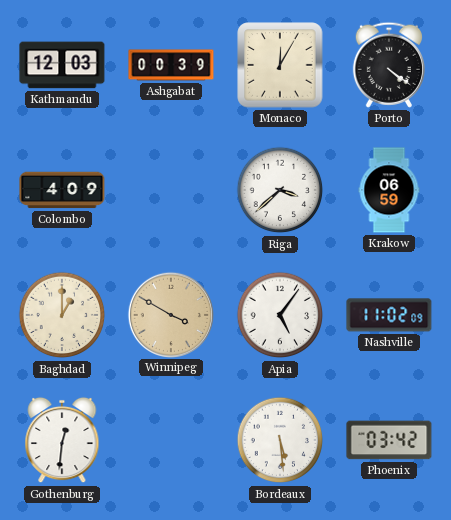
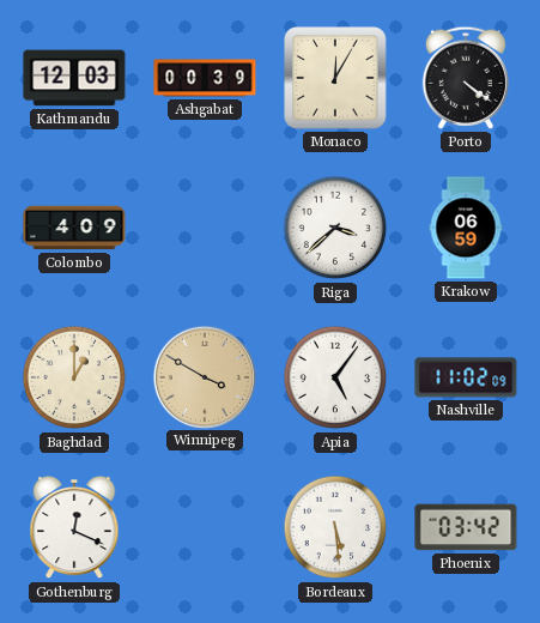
Gothenburg: 12:31 -> 12:19 (74, 527)
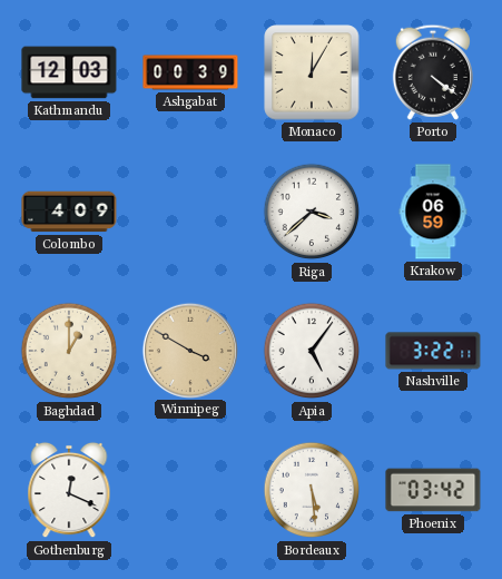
Nashville: 11:02 -> 3:22 (433, 351)
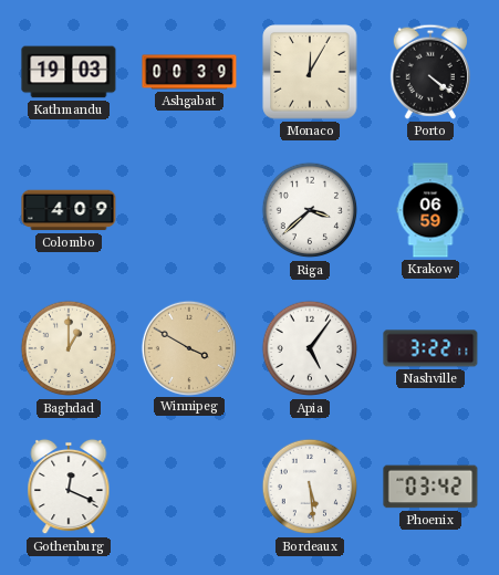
Kathmandu: 12:03 -> 19:03 (69, 72)
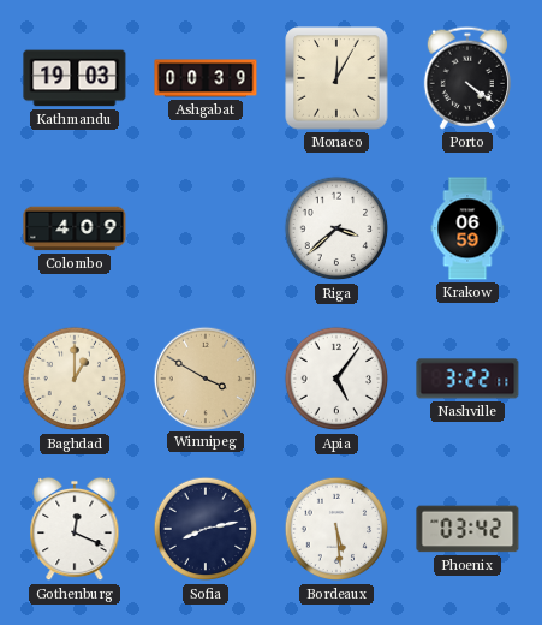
Sofia: none -> 8:13 (206, 529)
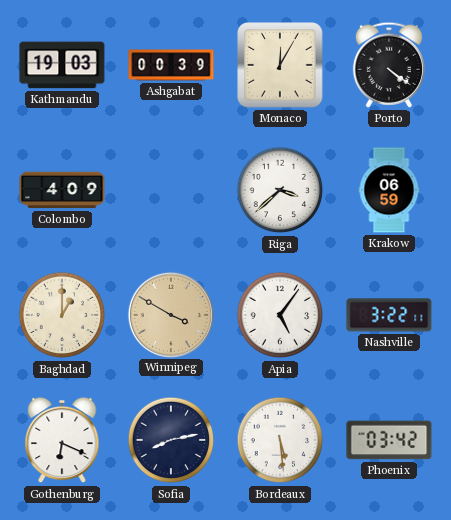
Gothenburg: 12:19 -> 6:19 (62, 440)
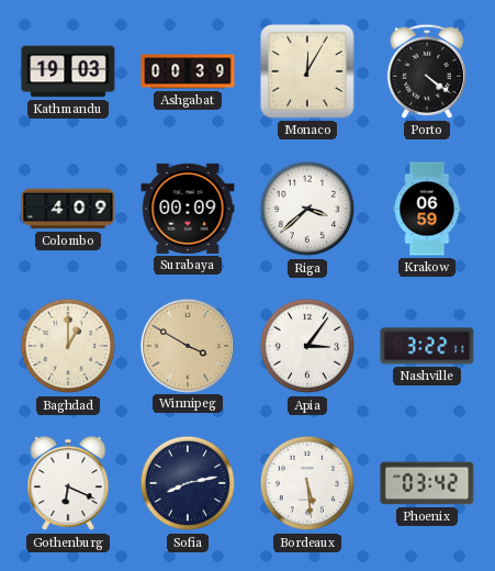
Surabaya: none -> 00:09 (188, 209)
Apia: 5:06 -> 3:06 (307, 346)
